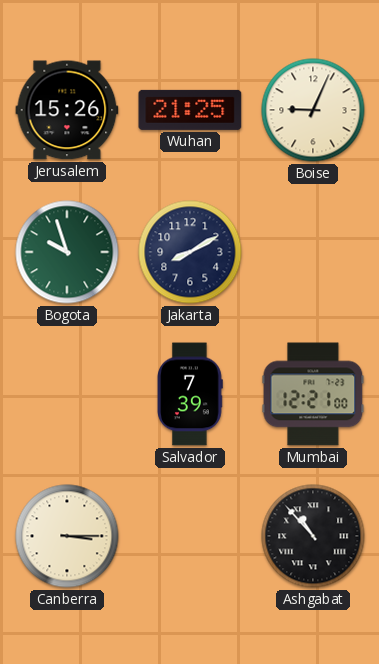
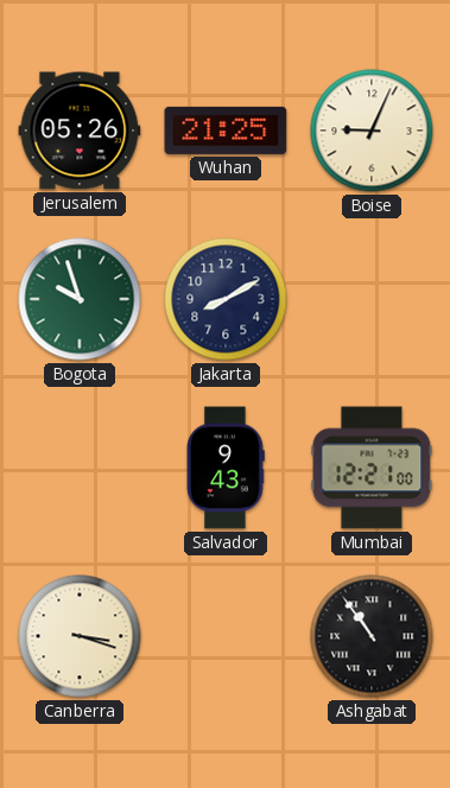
Jerusalem: 15:26 -> 05:26 (80, 131)
Salvador: 7:39 -> 9:43 (227, 468)
Canberra: 3:15 -> 3:18 (80, 636)
Ashgabat: 10:53 -> 10:54 (372, 636)
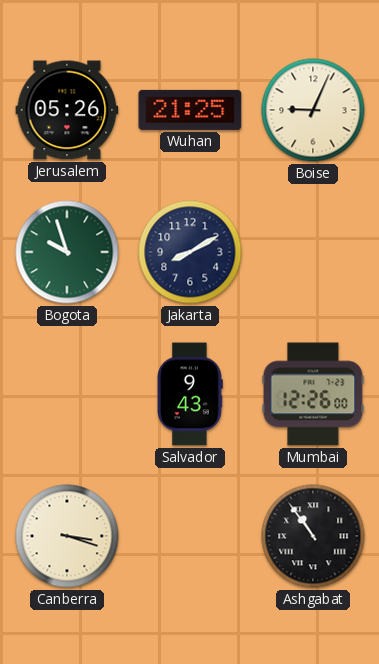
Mumbai: 12:21 -> 12:26 (313, 394)
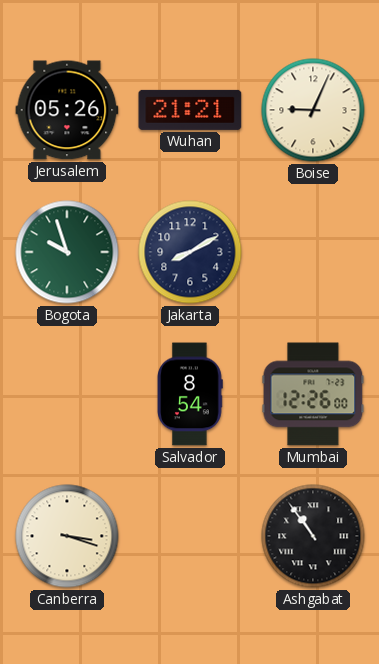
Wuhan: 21:25 -> 21:21 (190, 110)
Salvador: 9:43 -> 8:54 (191, 394)
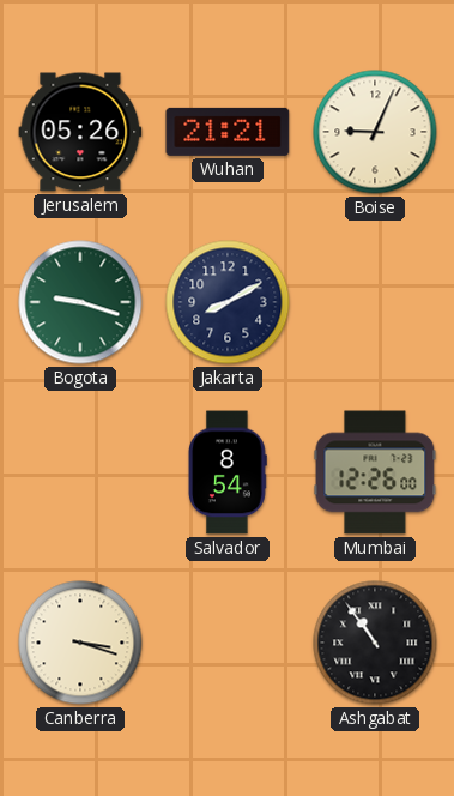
Bogota: 9:57 -> 9:18 (80, 302)
